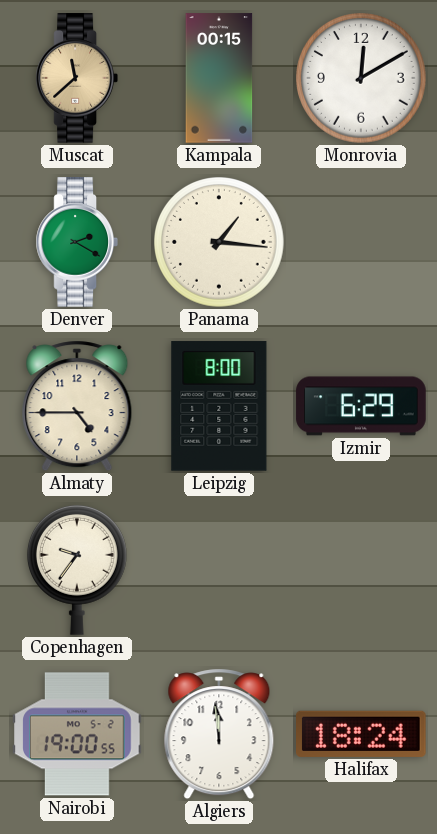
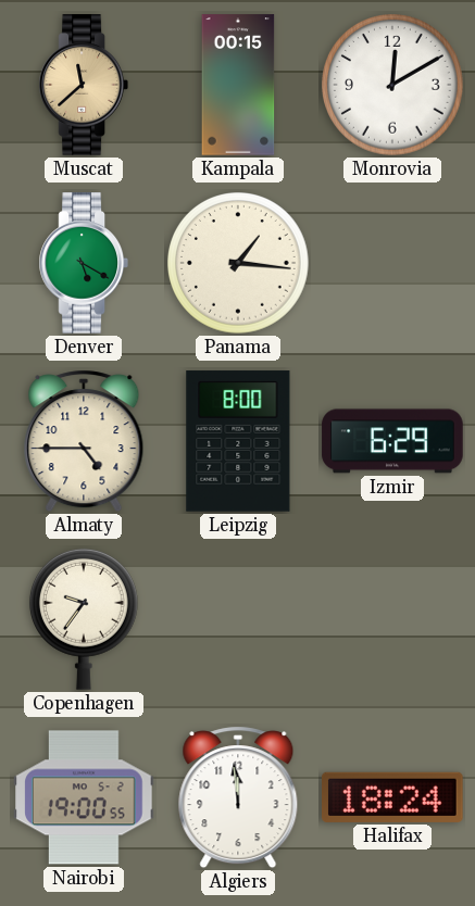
Denver: 2:20 -> 5:20 (84, 263)
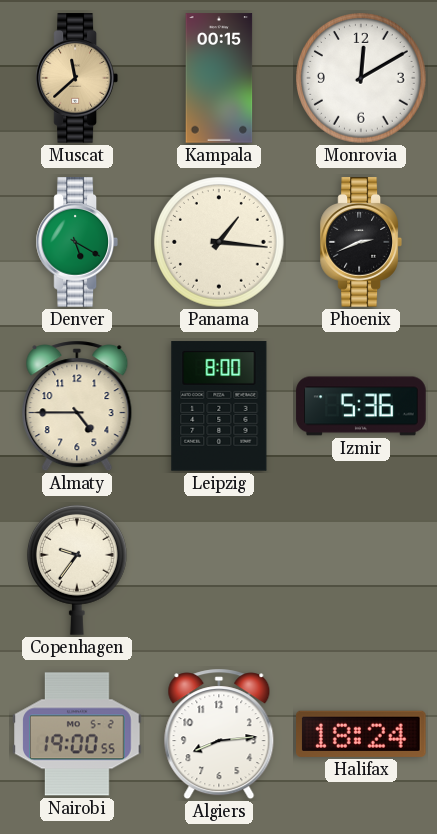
Phoenix: none -> 2:41 (361, 242)
Izmir: 6:29 -> 5:36 (361, 406)
Algiers: 11:59 -> 8:14 (219, 734)
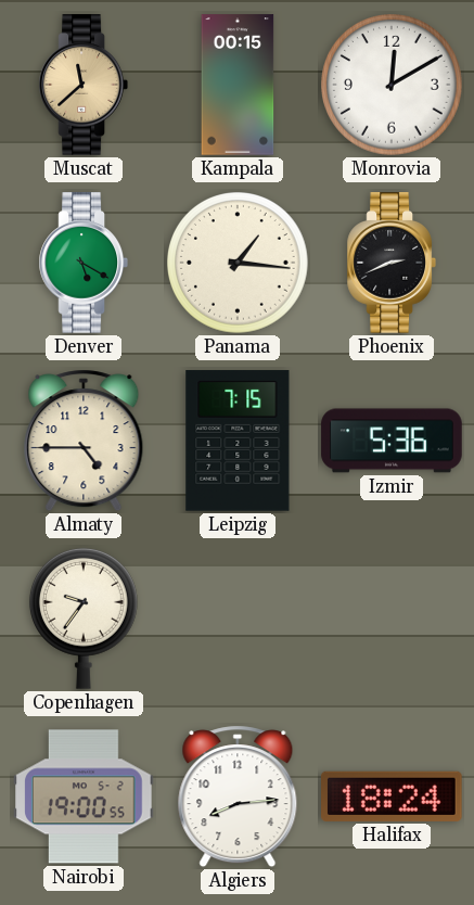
Leipzig: 8:00 -> 7:15 (238, 441)
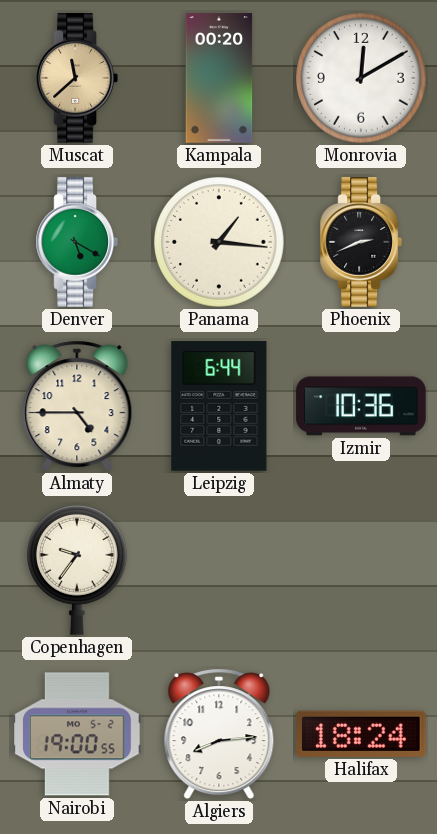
Kampala: 00:15 -> 00:20 (219, 78)
Leipzig: 7:15 -> 6:44 (219, 406)
Izmir: 5:36 -> 10:36 (361, 406)
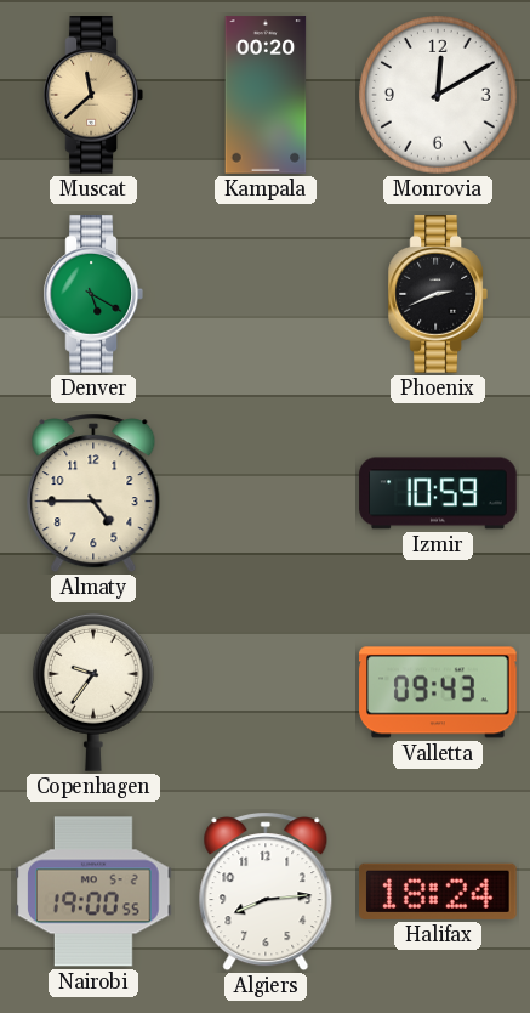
Panama: 1:16 -> none (220, 243)
Leipzig: 6:44 -> none (219, 406)
Izmir: 10:36 -> 10:59 (438, 493)
Valletta: none -> 09:43 (438, 692)
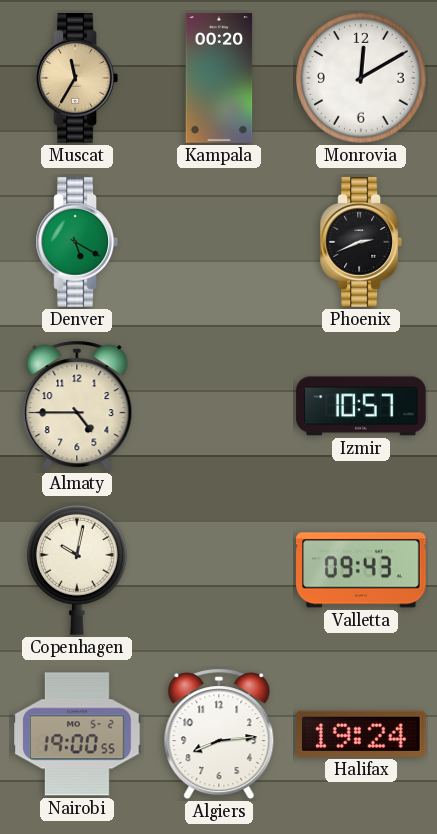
Muscat: 11:38 -> 11:35 (77, 78)
Izmir: 10:59 -> 10:57 (361, 406)
Copenhagen: 9:36 -> 10:02 (77, 570)
Halifax: 18:24 -> 19:24 (362, 734)
